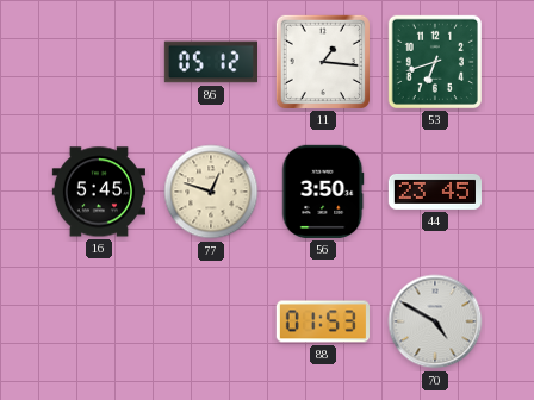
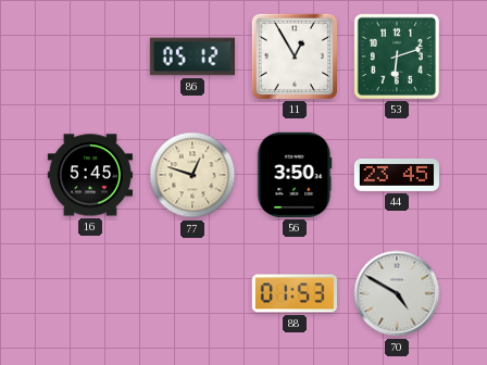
11: 1:16 -> 12:55 (295, 56)
53: 6:42 -> 6:12 (397, 56)
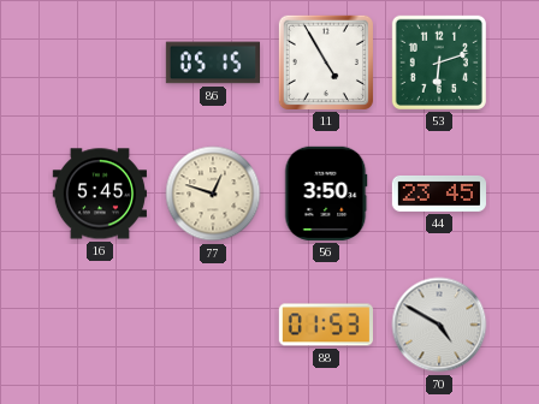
86: 05:12 -> 05:15 (212, 63)
11: 12:55 -> 4:55 (326, 63)
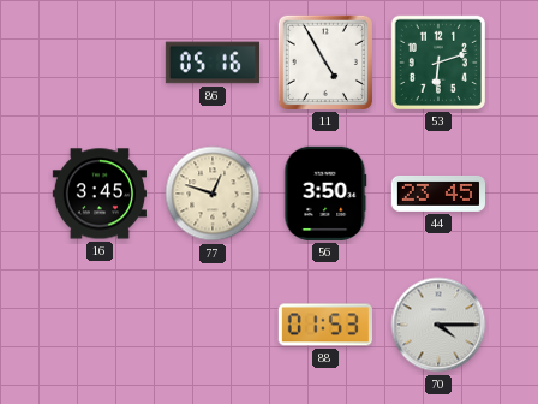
86: 05:15 -> 05:16 (211, 63)
16: 5:45 -> 3:45 (98, 194)
70: 4:50 -> 4:15 (438, 325)
